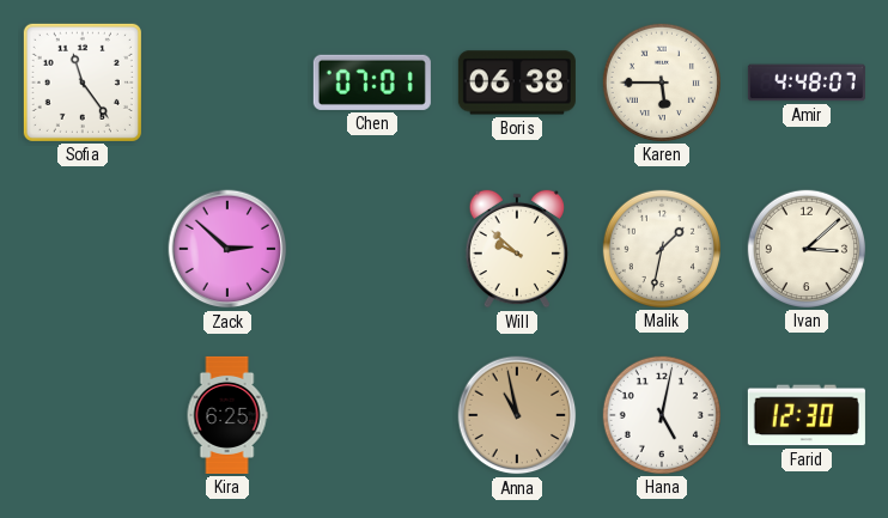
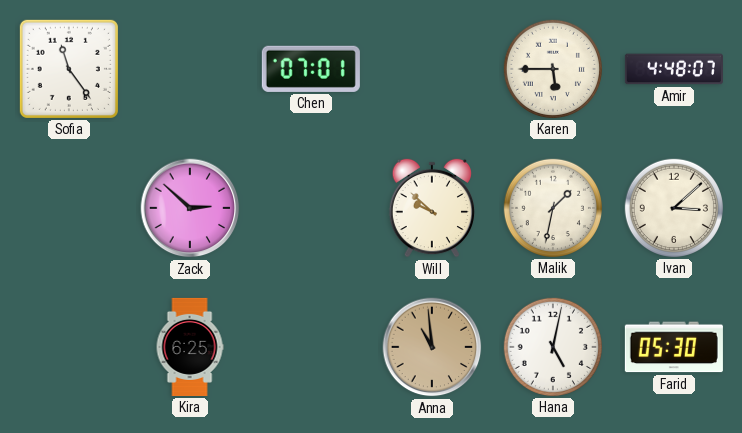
Boris: 06:38 -> none (517, 83)
Anna: 10:58 -> 10:59 (432, 347)
Farid: 12:30 -> 05:30 (674, 347)
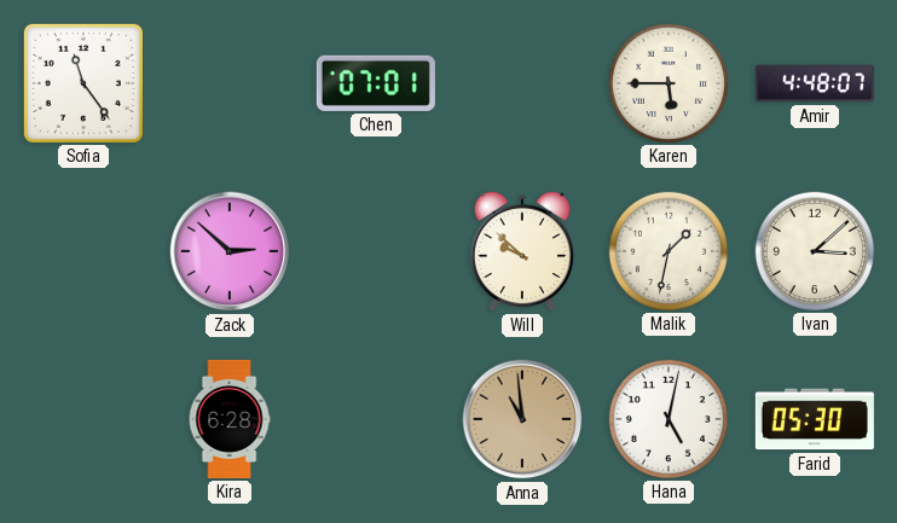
Kira: 6:25 -> 6:28 (230, 419)
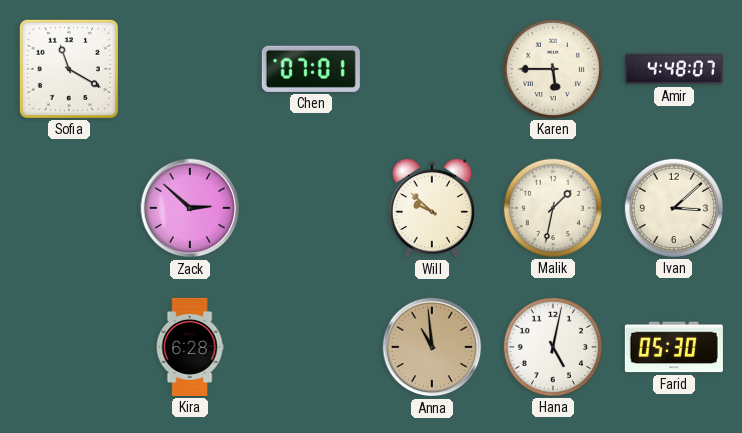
Sofia: 11:24 -> 11:20 (69, 69)
